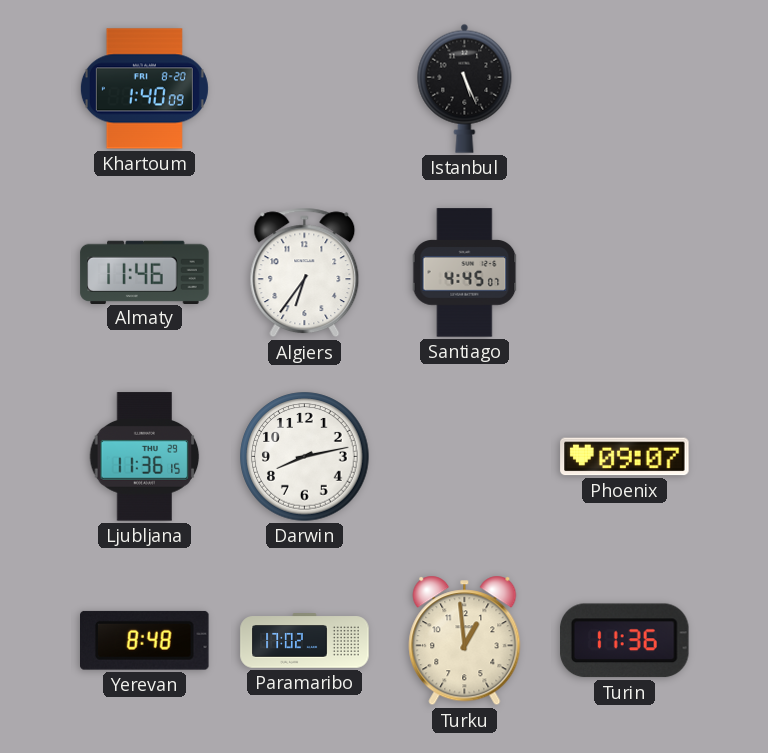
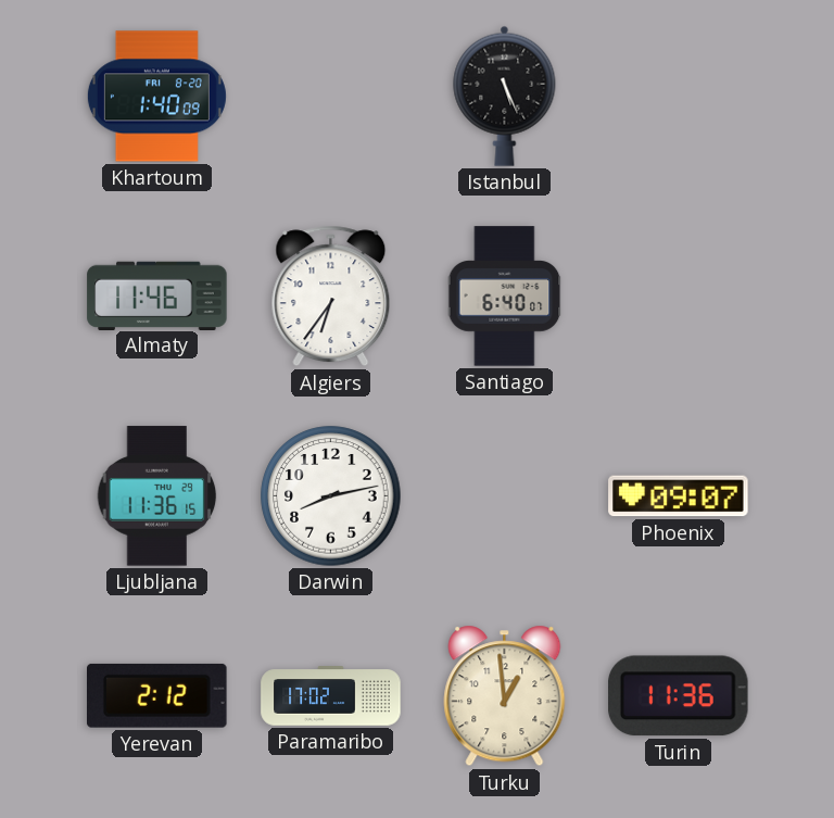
Santiago: 4:45 -> 6:40 (505, 297)
Yerevan: 8:48 -> 2:12 (157, 695)
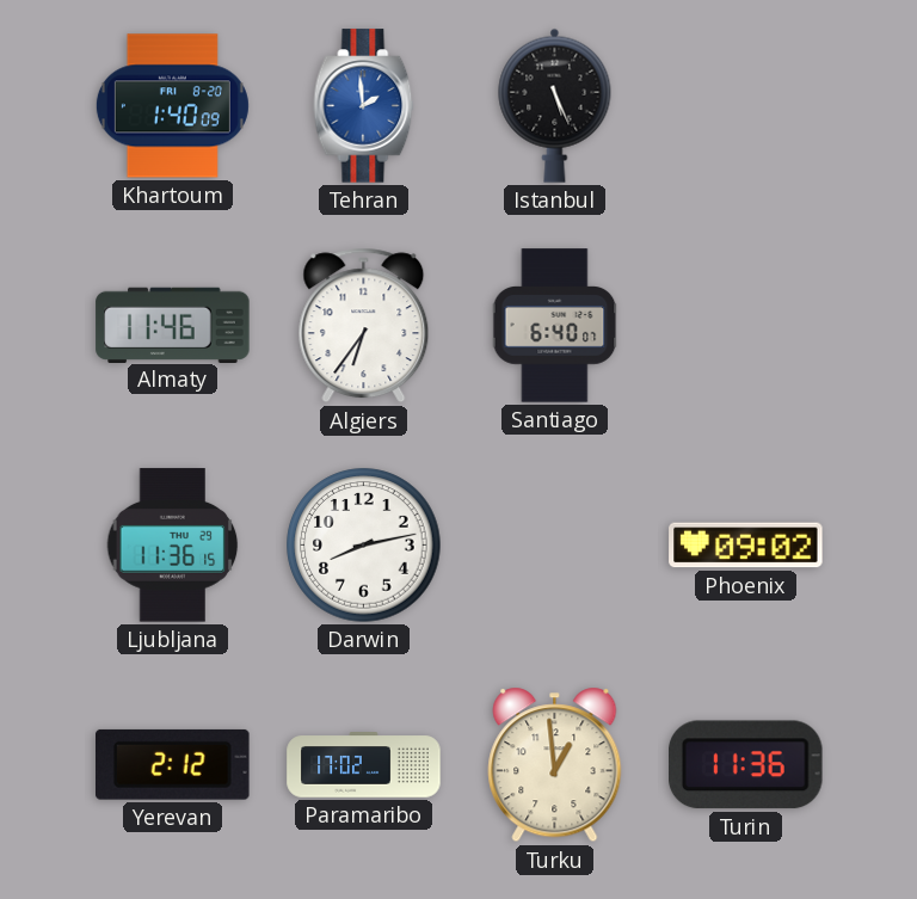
Tehran: none -> 1:59 (364, 106)
Phoenix: 09:07 -> 09:02 (746, 546)
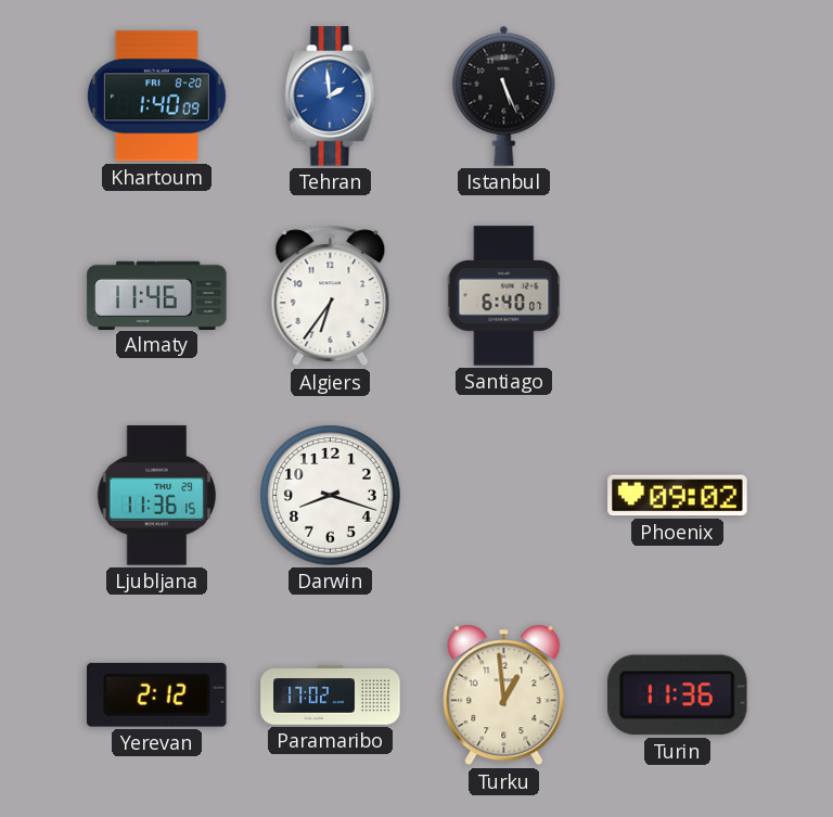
Darwin: 8:13 -> 8:18 (331, 496)
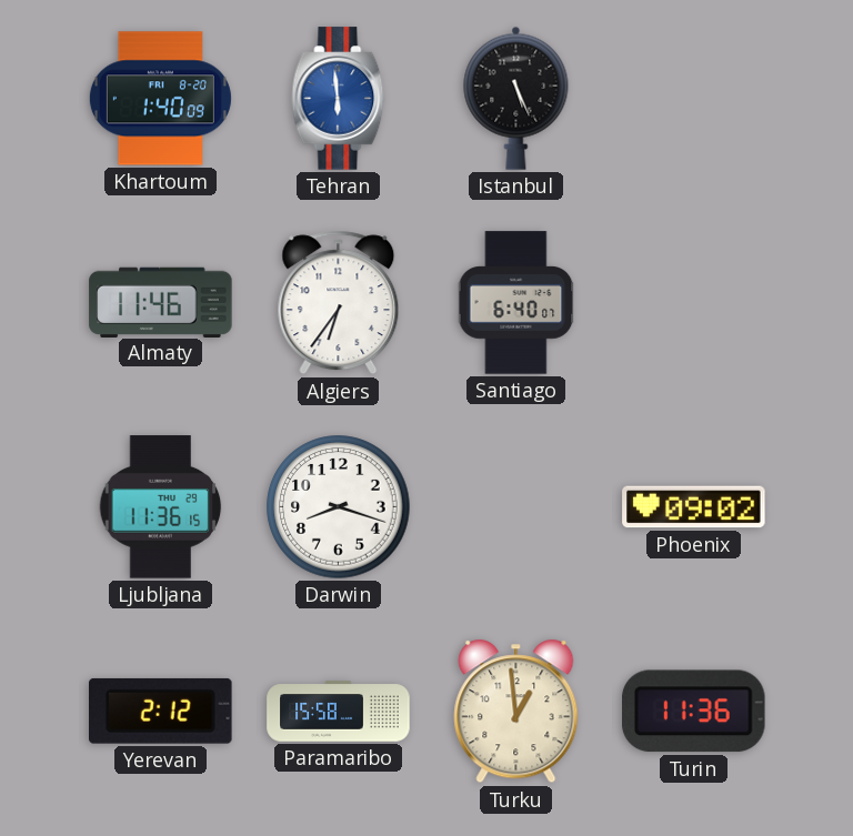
Tehran: 1:59 -> 5:59 (339, 99)
Paramaribo: 17:02 -> 15:58 (339, 712)
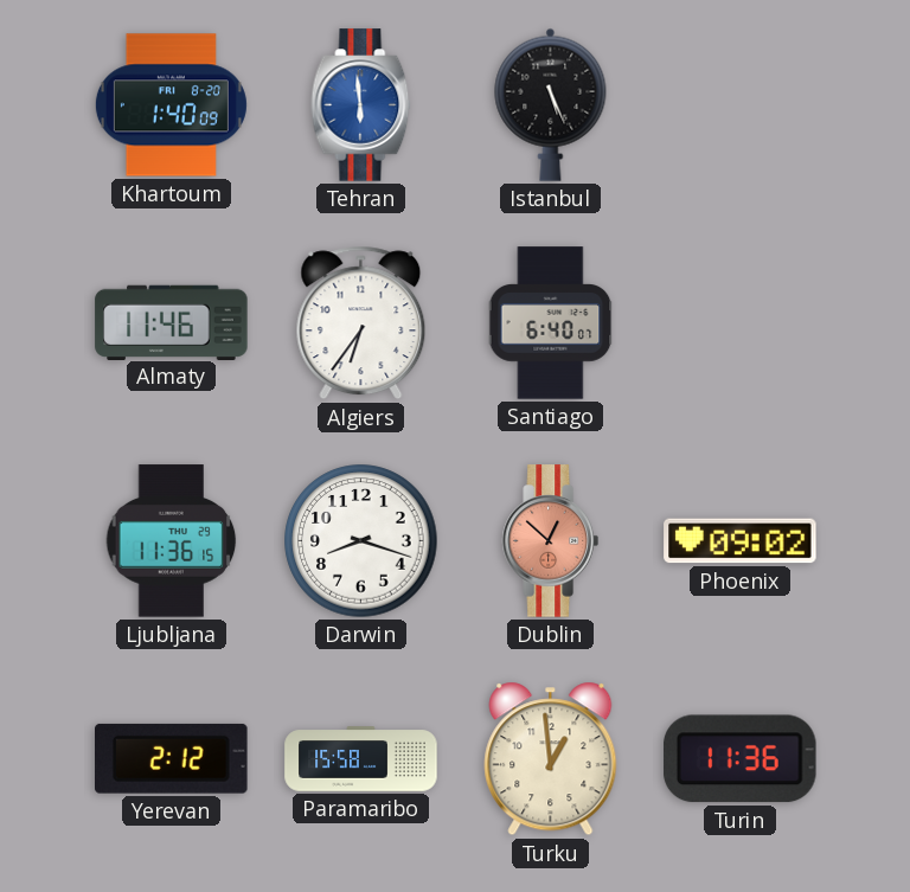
Dublin: none -> 12:52 (550, 541)
